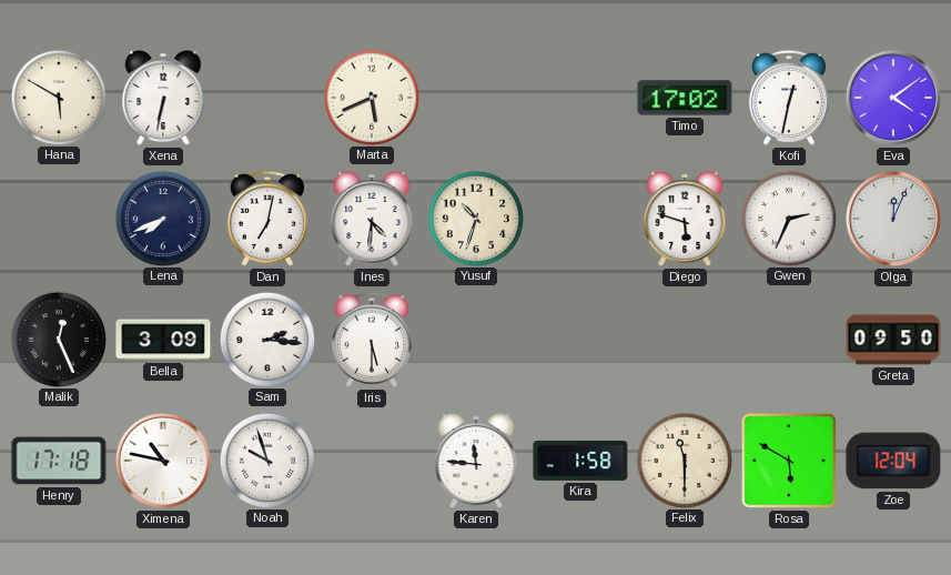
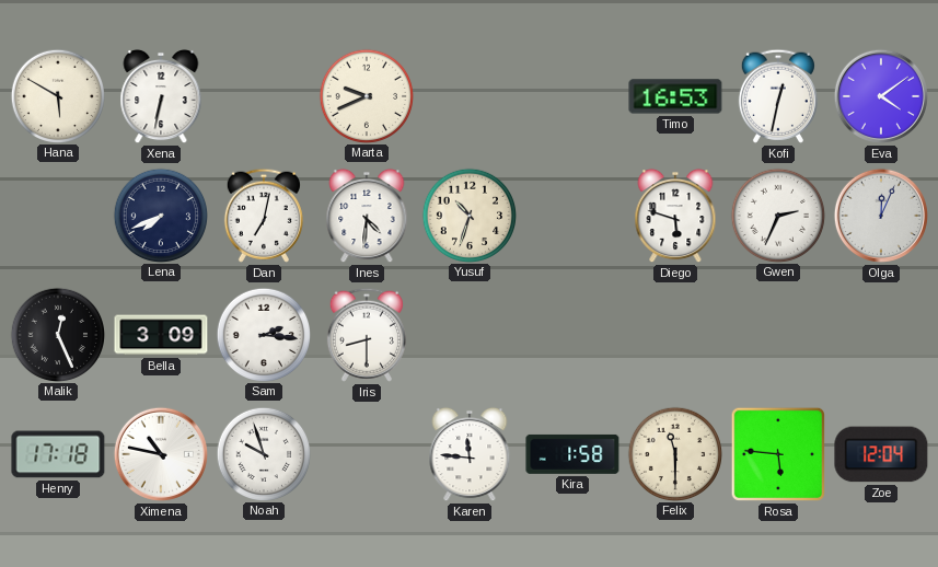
Marta: 5:41 -> 9:41 (366, 95)
Timo: 17:02 -> 16:53 (675, 96)
Iris: 5:30 -> 8:30 (367, 335)
Greta: 09:50 -> none (893, 340)
Rosa: 5:50 -> 5:46 (778, 454)
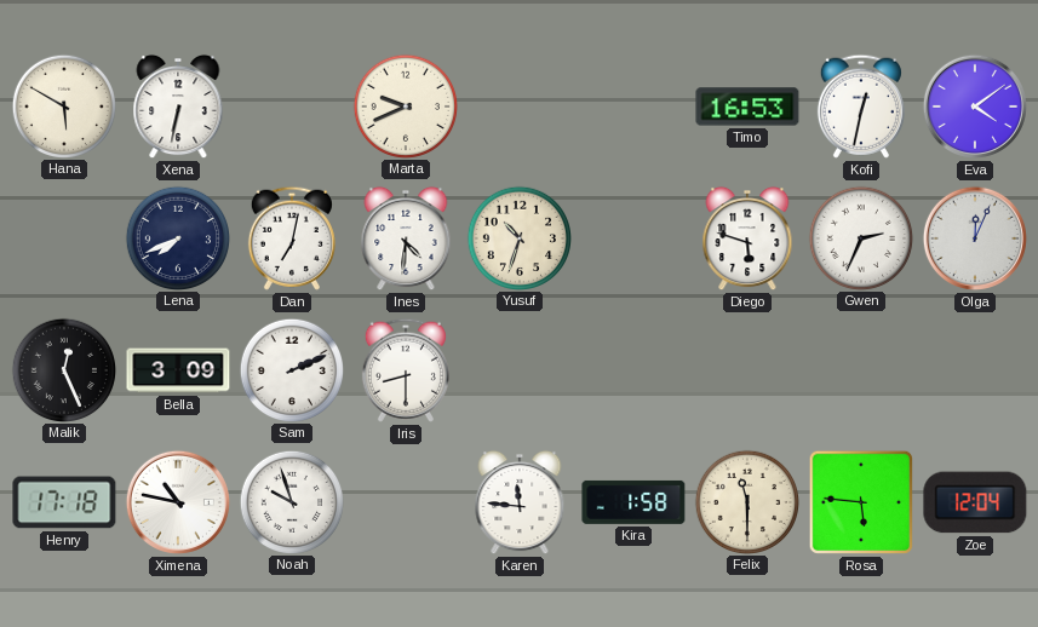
Sam: 2:16 -> 2:11 (291, 369)
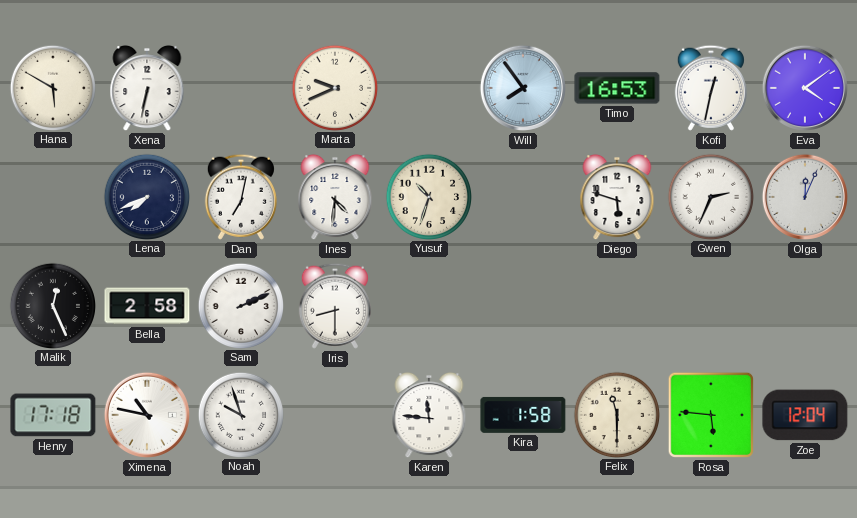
Will: none -> 7:54 (523, 88)
Bella: 3:09 -> 2:58 (147, 306)
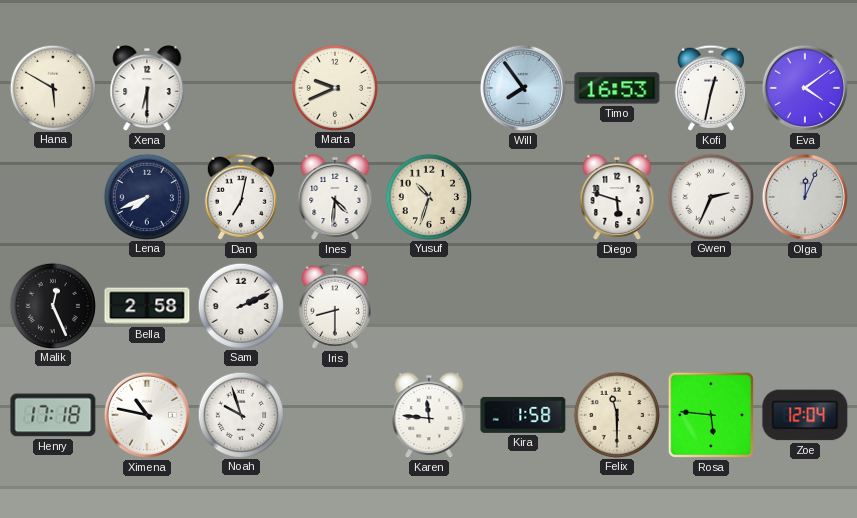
Xena: 6:32 -> 6:30 (147, 88)
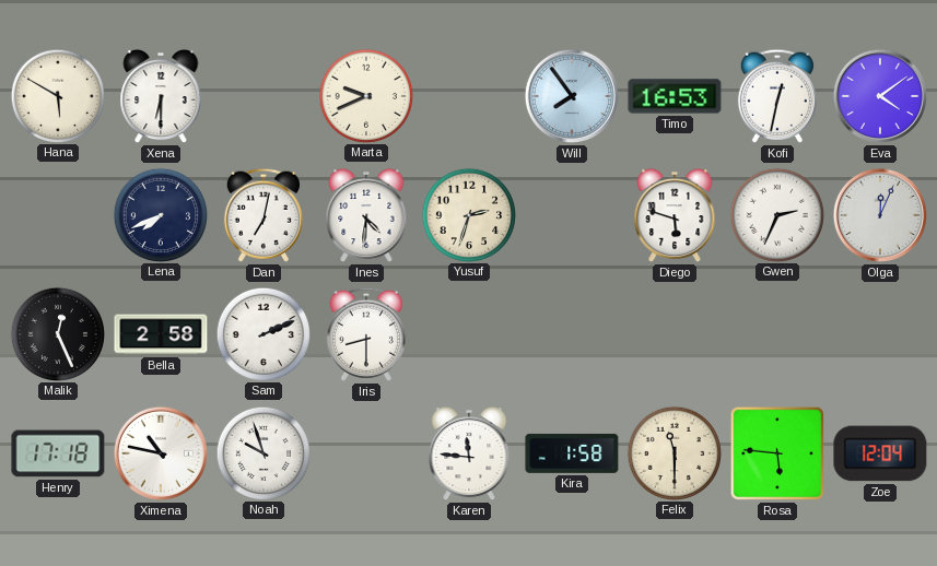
Yusuf: 10:33 -> 2:33 (468, 214)
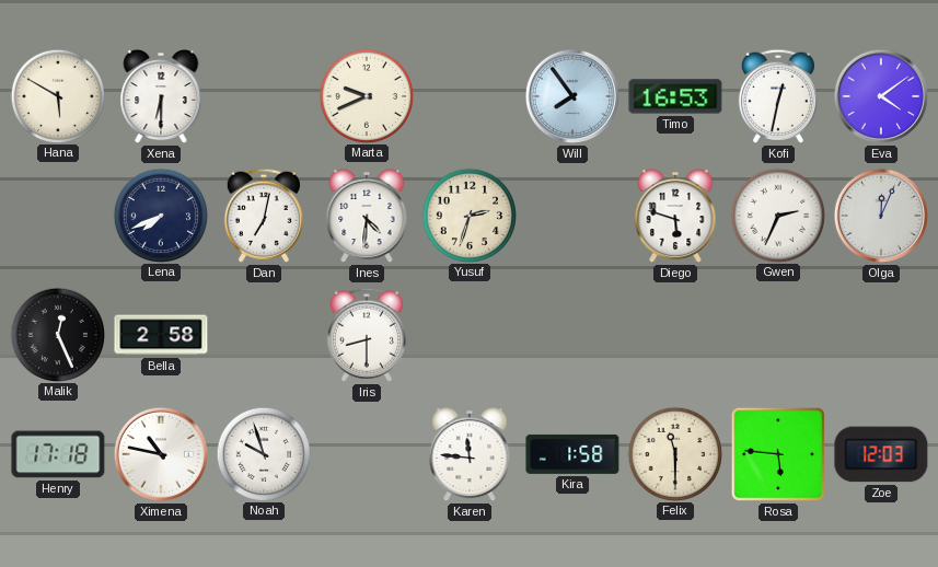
Sam: 2:11 -> none (262, 333)
Zoe: 12:04 -> 12:03 (881, 454)
